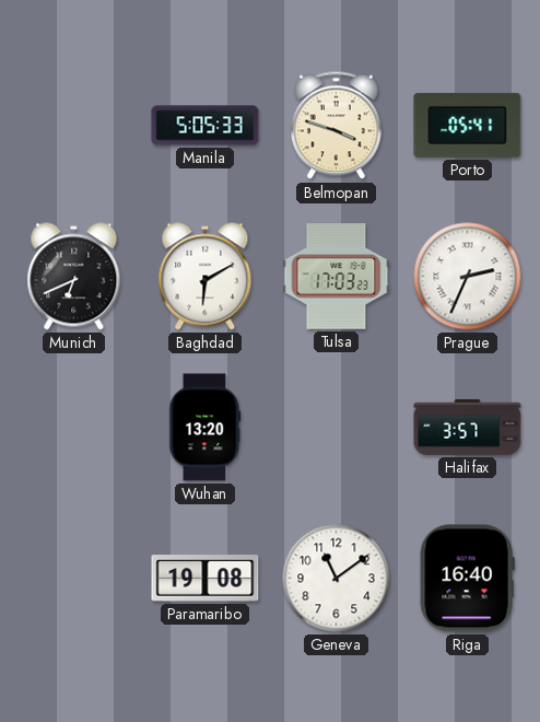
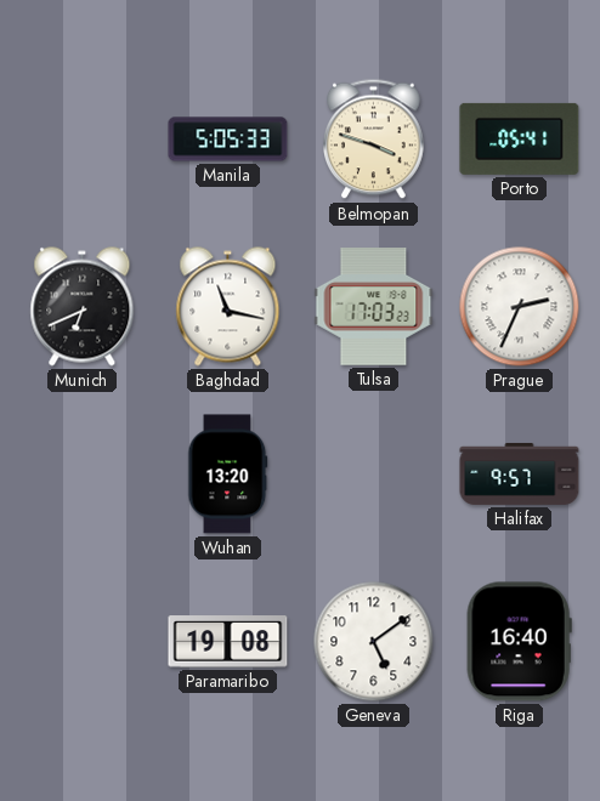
Baghdad: 6:10 -> 11:17 (228, 307)
Halifax: 3:57 -> 9:57 (520, 473)
Geneva: 11:09 -> 5:09 (374, 642)
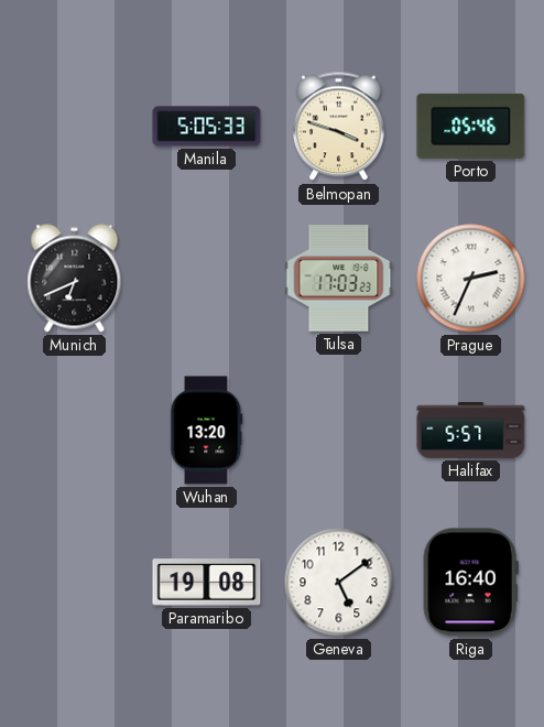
Porto: 05:41 -> 05:46 (471, 126)
Baghdad: 11:17 -> none (228, 307)
Halifax: 9:57 -> 5:57 (471, 430)
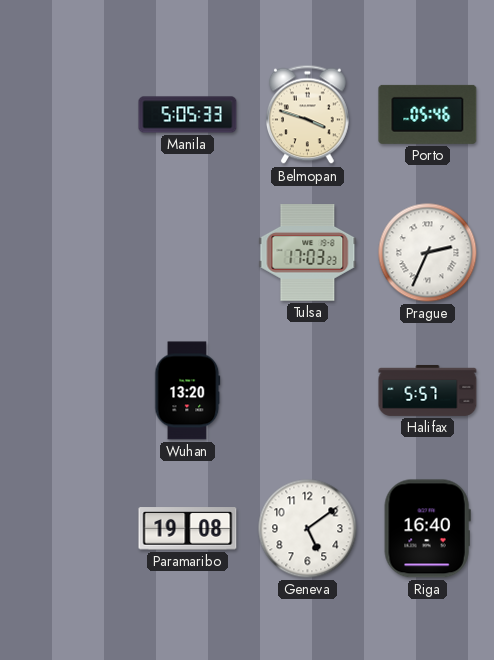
Munich: 6:41 -> none (75, 279)
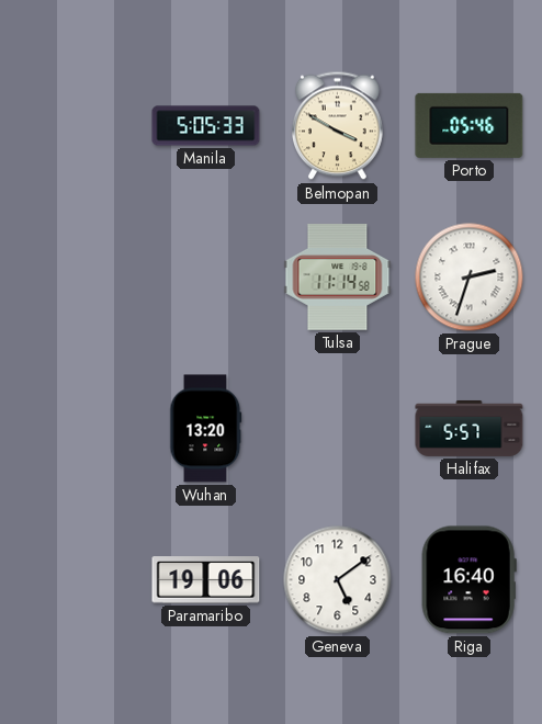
Belmopan: 3:48 -> 3:50 (338, 126)
Tulsa: 17:03 -> 11:14 (338, 278)
Prague: 2:34 -> 2:33 (470, 278)
Paramaribo: 19:08 -> 19:06 (206, 580)
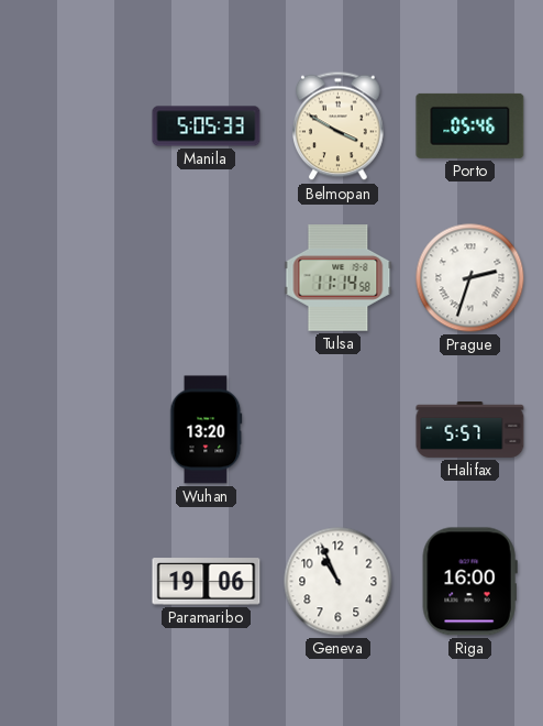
Geneva: 5:09 -> 10:56 (339, 582)
Riga: 16:40 -> 16:00 (469, 582)
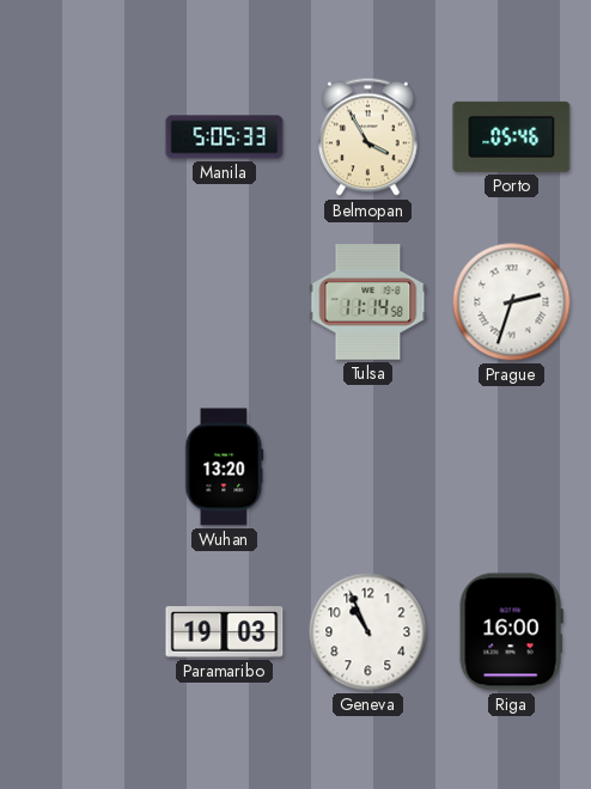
Belmopan: 3:50 -> 3:55 (368, 137)
Halifax: 5:57 -> none (470, 429)
Paramaribo: 19:06 -> 19:03 (225, 632)
